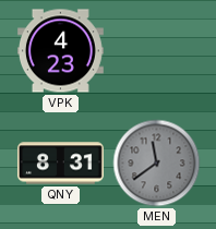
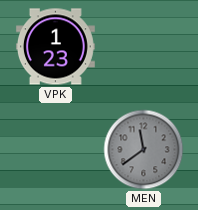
VPK: 4:23 -> 1:23 (55, 47)
QNY: 8:31 -> none (60, 164)
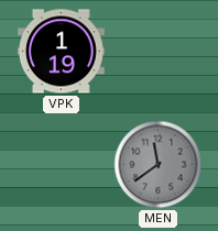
VPK: 1:23 -> 1:19 (61, 52)
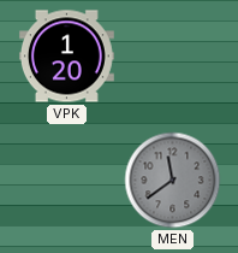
VPK: 1:19 -> 1:20 (66, 57)
